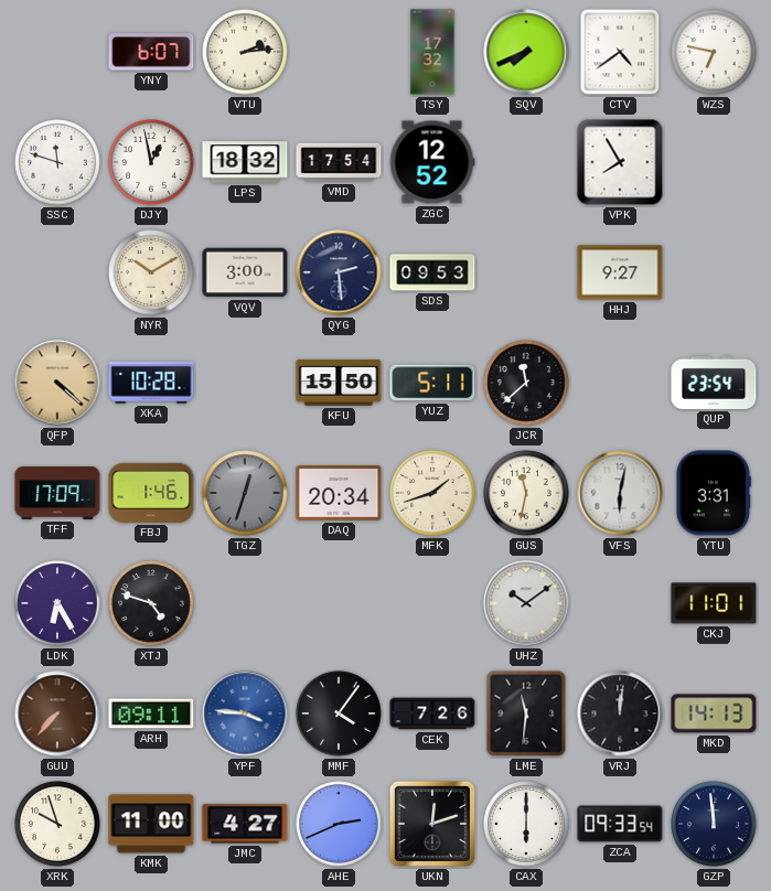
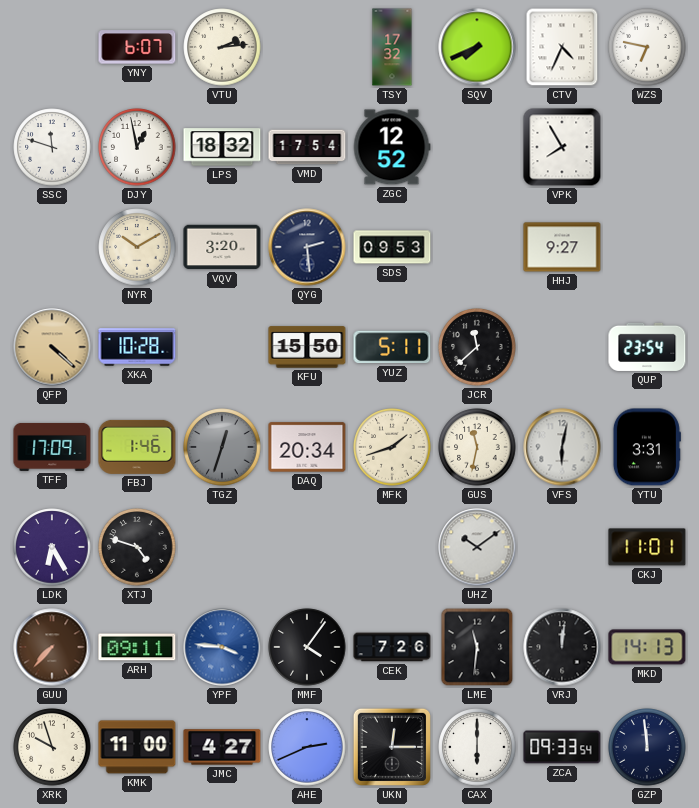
CTV: 4:39 -> 4:34 (562, 47)
VQV: 3:00 -> 3:20 (222, 247)
UKN: 12:12 -> 12:15 (392, 747)
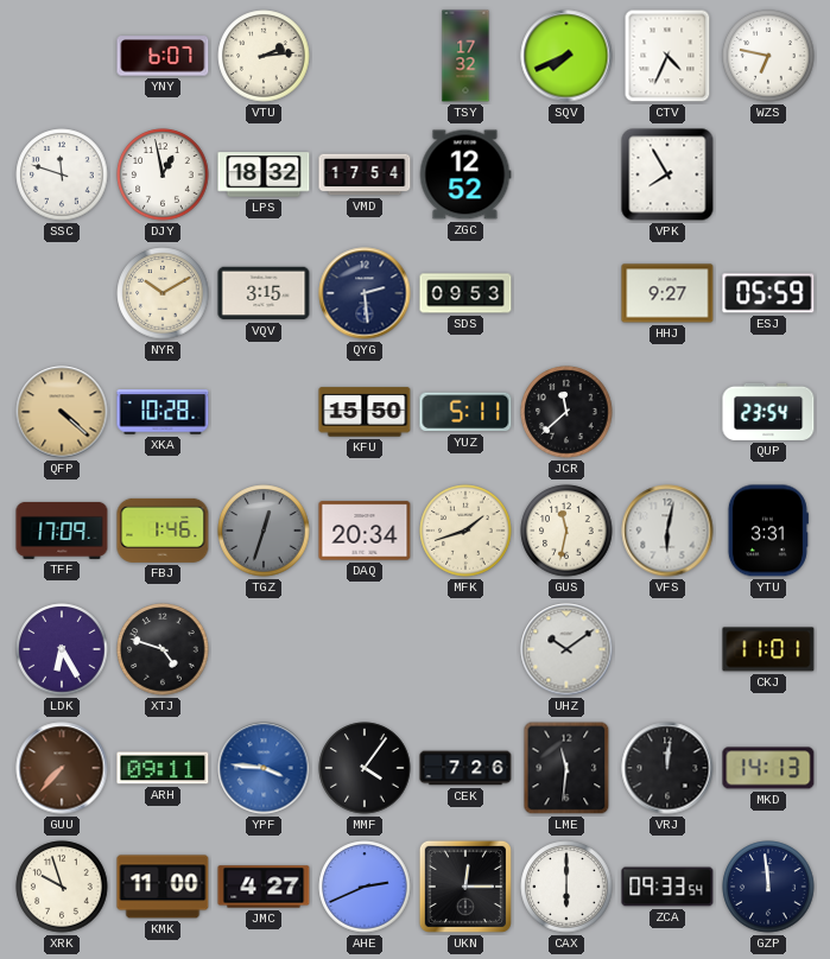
VQV: 3:20 -> 3:15 (264, 293)
ESJ: none -> 05:59 (768, 293)
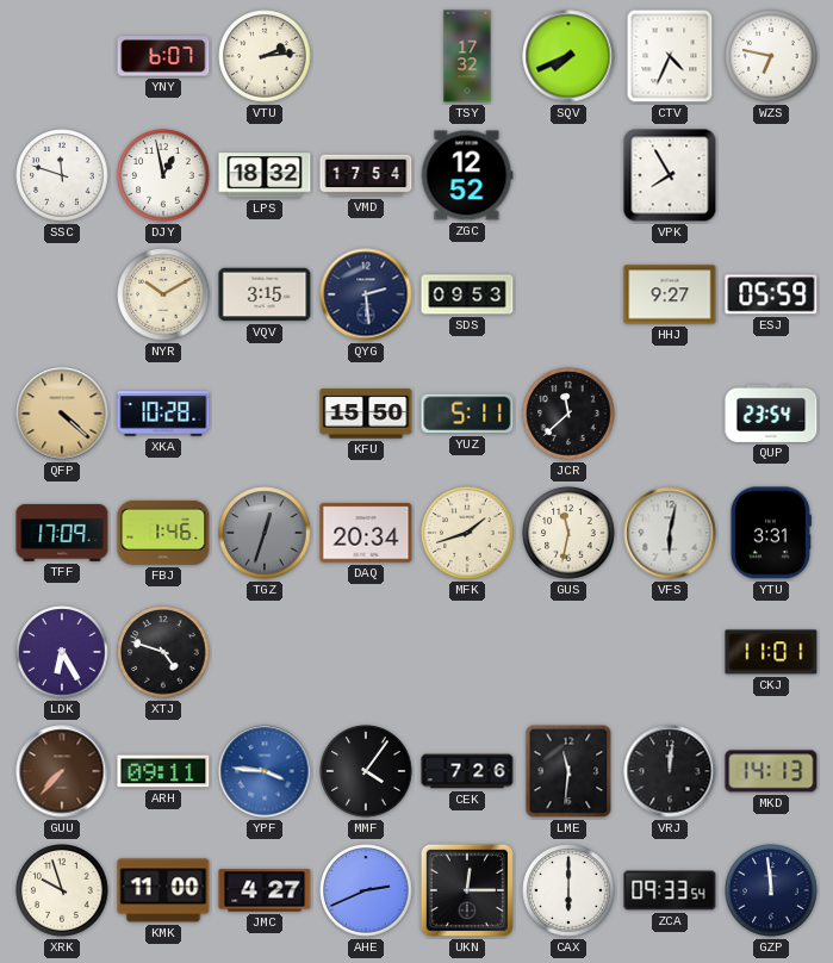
UHZ: 10:09 -> none (566, 649)
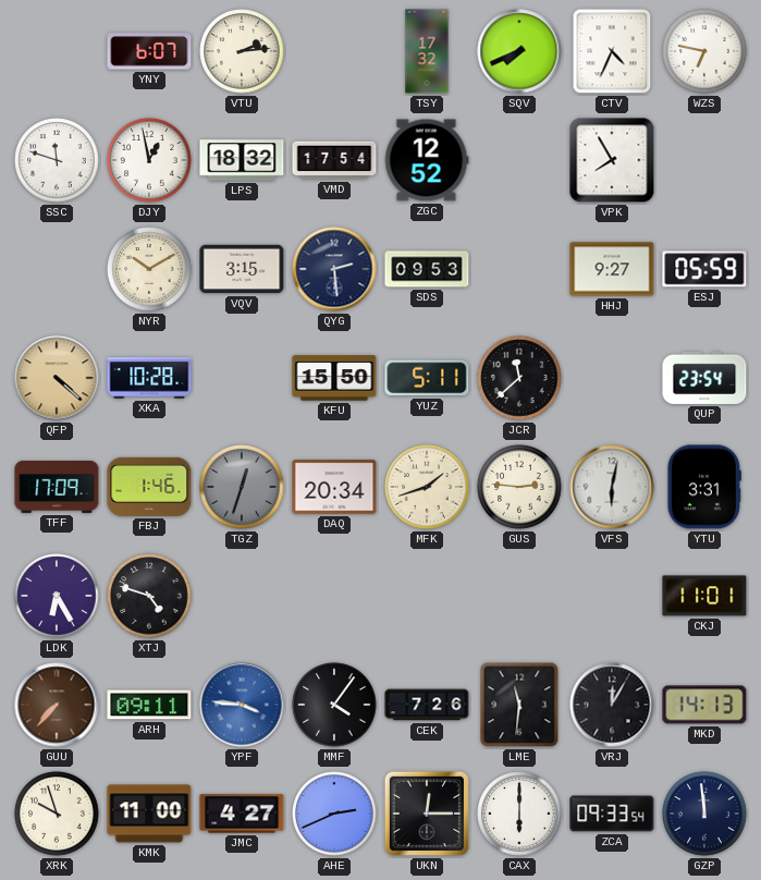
GUS: 11:32 -> 2:46 (519, 487)
VRJ: 12:01 -> 12:05 (612, 705)
